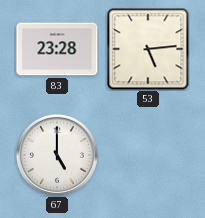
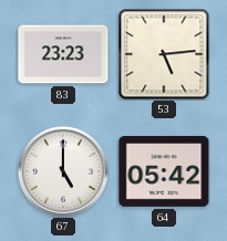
83: 23:28 -> 23:23 (63, 54)
64: none -> 05:42 (164, 172)
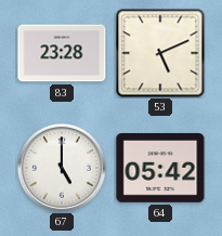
83: 23:23 -> 23:28 (62, 53)
53: 5:14 -> 5:11 (160, 53)
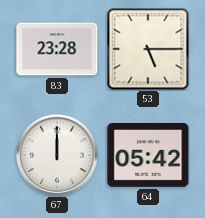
53: 5:11 -> 5:15 (148, 49)
67: 5:00 -> 12:00 (57, 155)
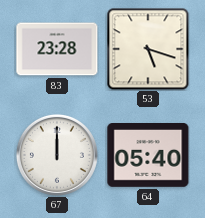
53: 5:15 -> 5:18 (148, 49)
64: 05:42 -> 05:40 (148, 156)
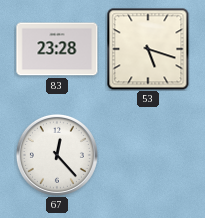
67: 12:00 -> 12:23 (57, 155)
64: 05:40 -> none (148, 156)
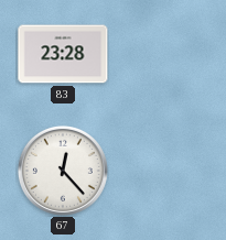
53: 5:18 -> none (148, 49)
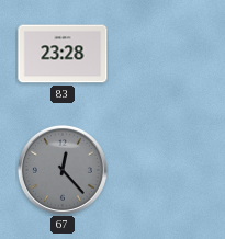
67 dial: white -> grey (63, 170)
